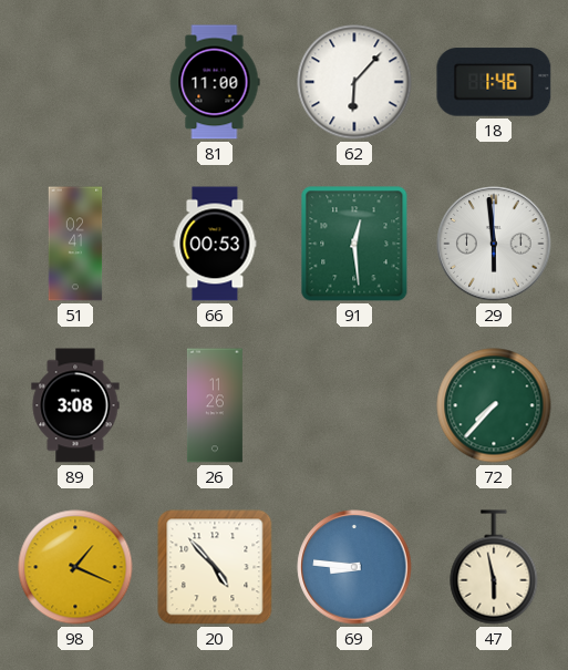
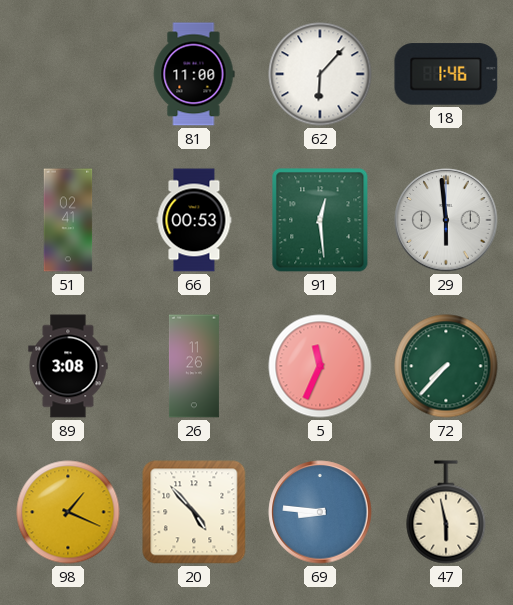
5: none -> 11:34 (320, 366)
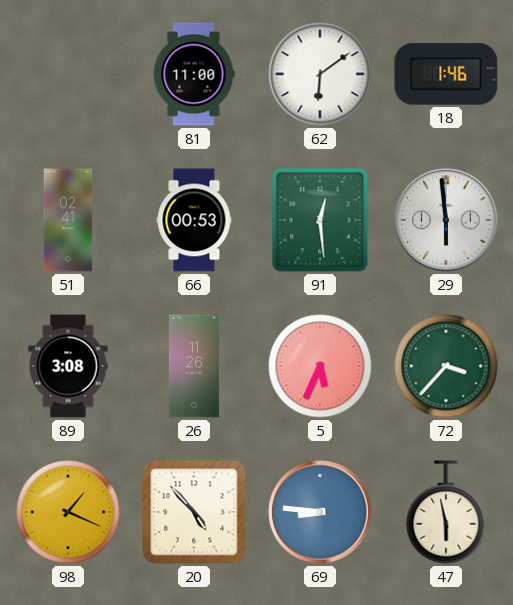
62: 6:07 -> 6:09 (320, 74)
5: 11:34 -> 5:34 (320, 366)
72: 7:37 -> 3:37 (446, 366)
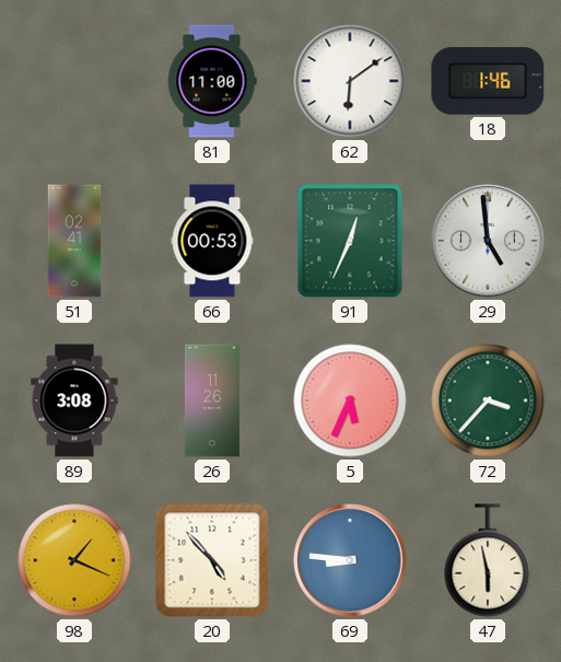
91: 12:29 -> 12:34 (350, 241)
29: 5:59 -> 4:59 (488, 241)
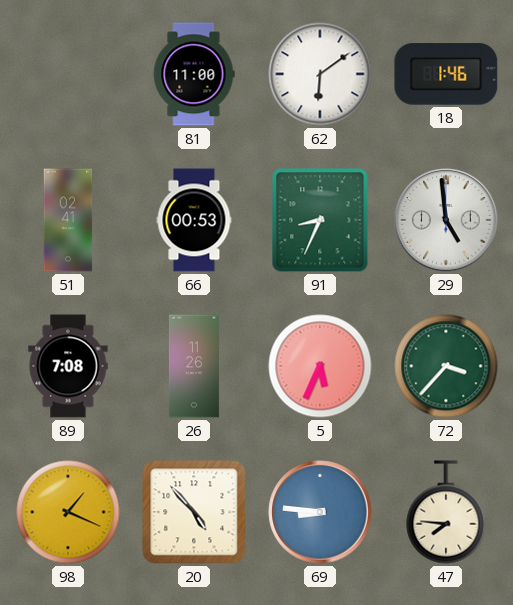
91: 12:34 -> 8:34 (320, 220)
89: 3:08 -> 7:08 (68, 366)
47: 5:58 -> 7:46 (446, 512)
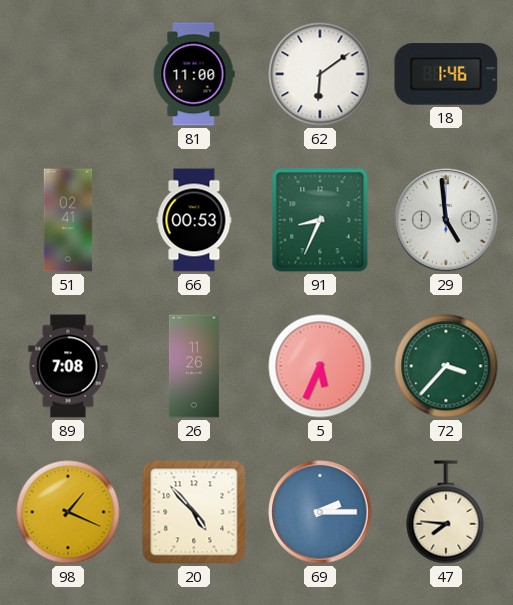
69: 8:46 -> 2:15 (320, 512)
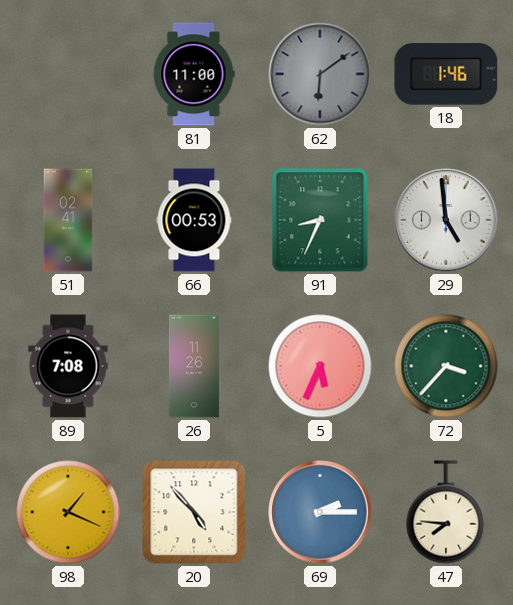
62 dial: white -> grey (320, 74)
